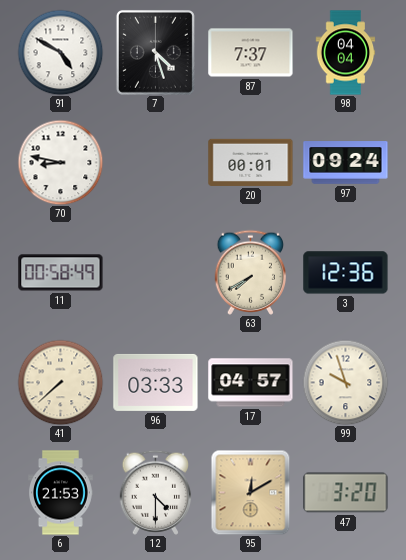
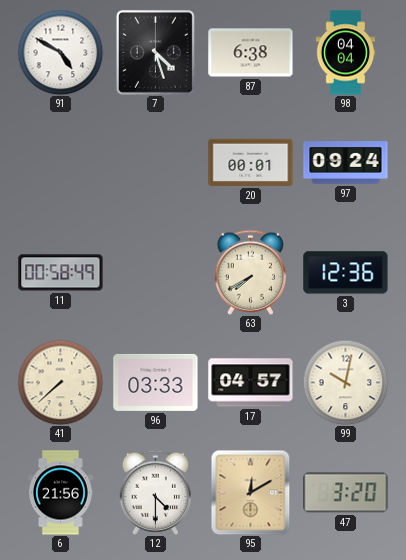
87: 7:37 -> 6:38 (251, 53)
70: 8:47 -> none (60, 162)
99: 9:57 -> 10:02 (345, 382)
6: 21:53 -> 21:56 (61, 493)
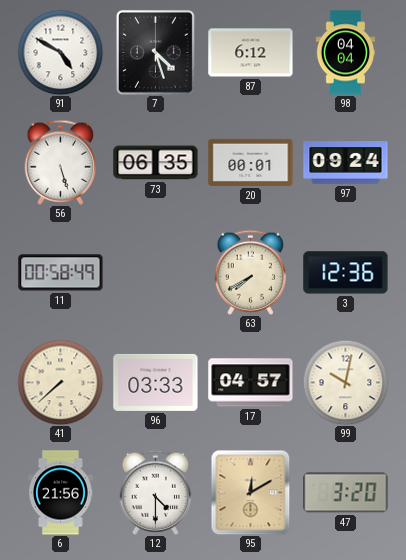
87: 6:38 -> 6:12 (251, 53)
56: none -> 5:27 (61, 162)
73: none -> 06:35 (156, 163)
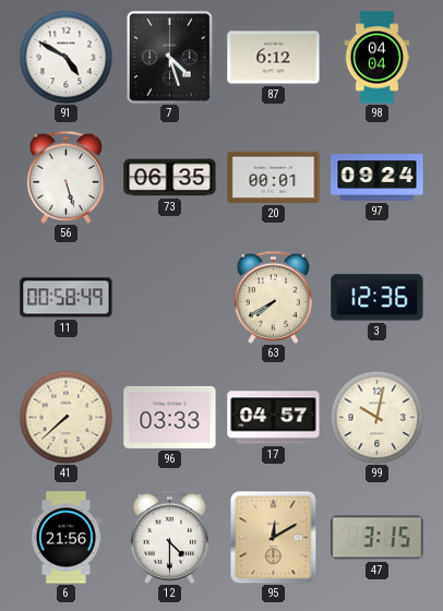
47: 3:20 -> 3:15 (378, 538)
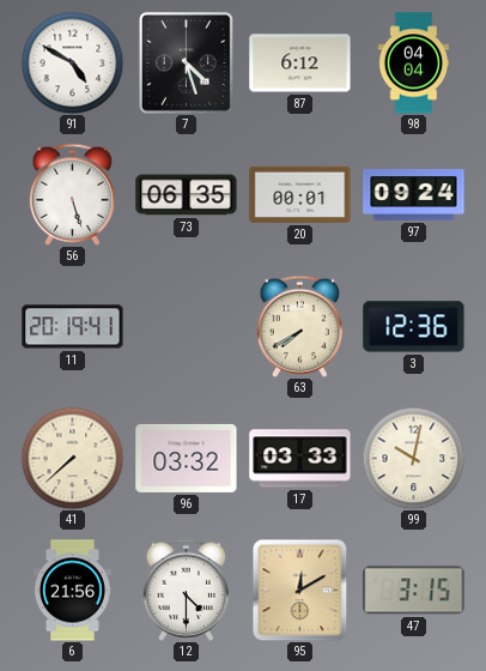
11: 00:58 -> 20:19 (73, 327)
96: 03:33 -> 03:32 (187, 458)
17: 04:57 -> 03:33 (300, 459)
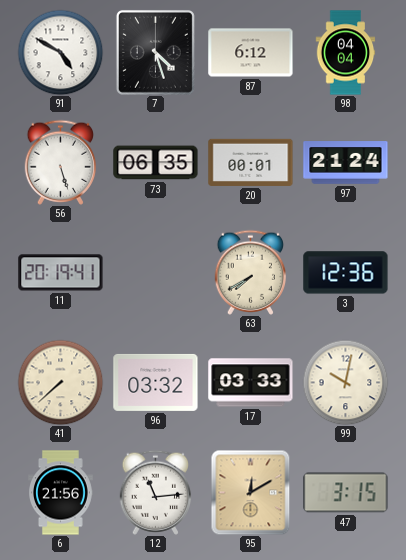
97: 09:24 -> 21:24 (346, 163)
12: 4:30 -> 11:14 (156, 492)
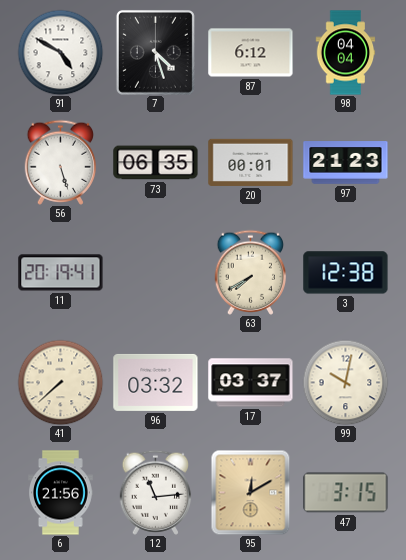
97: 21:24 -> 21:23 (346, 163)
3: 12:36 -> 12:38 (346, 273)
17: 03:33 -> 03:37 (251, 383)
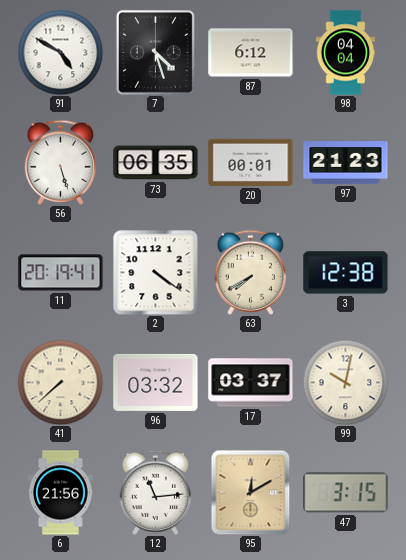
2: none -> 4:21 (156, 273)
